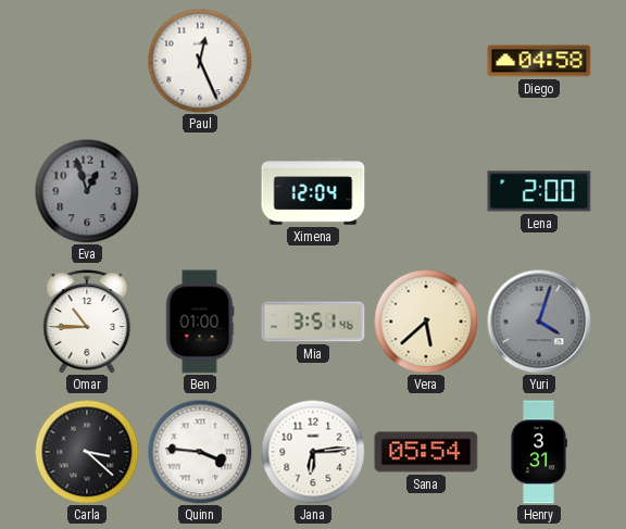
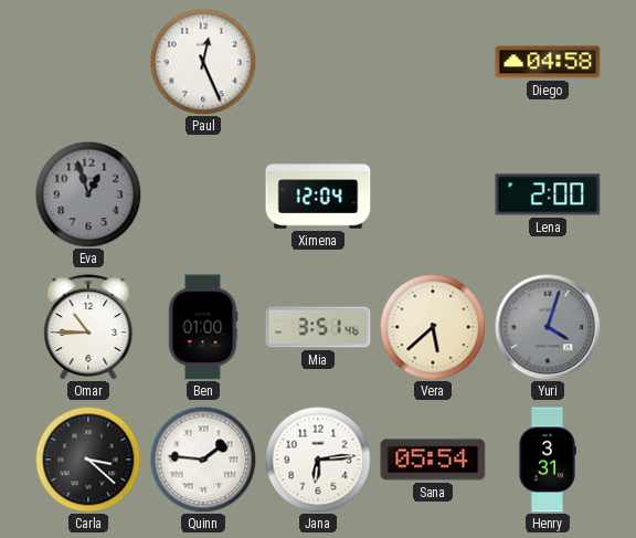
Quinn: 3:46 -> 1:46 (203, 460)
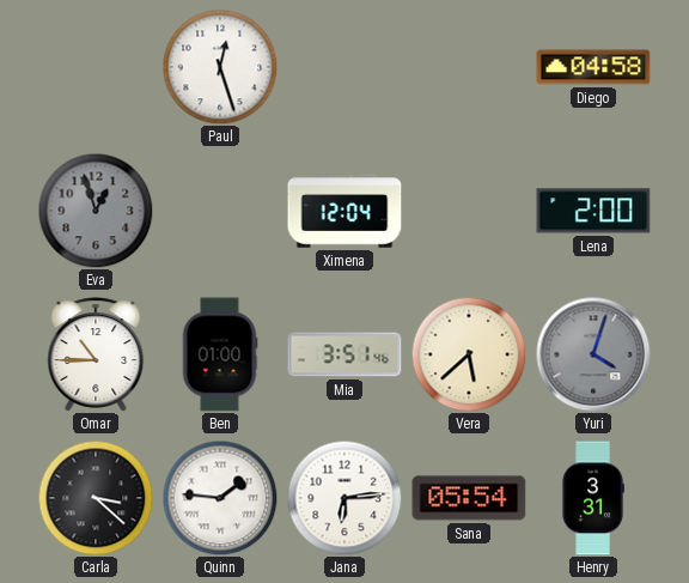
Paul: 12:26 -> 12:27 (220, 67)
